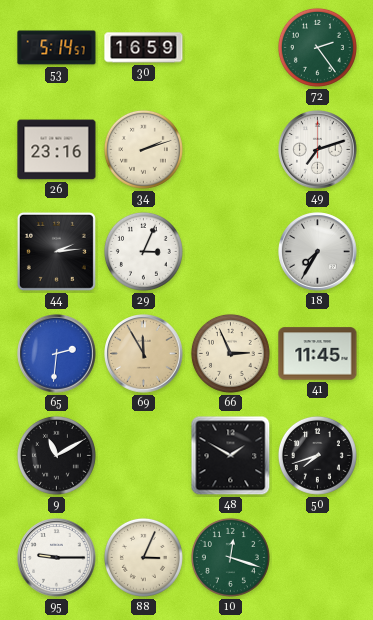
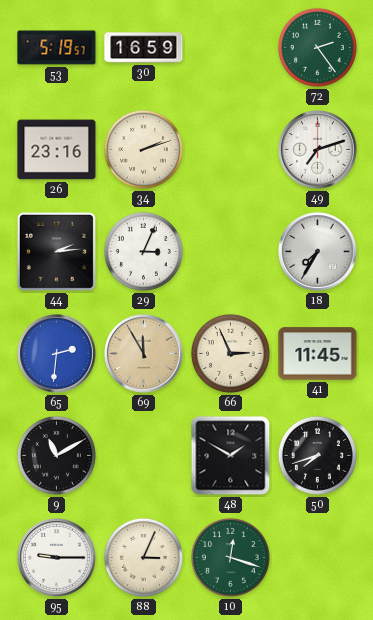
53: 5:14 -> 5:19 (57, 48)
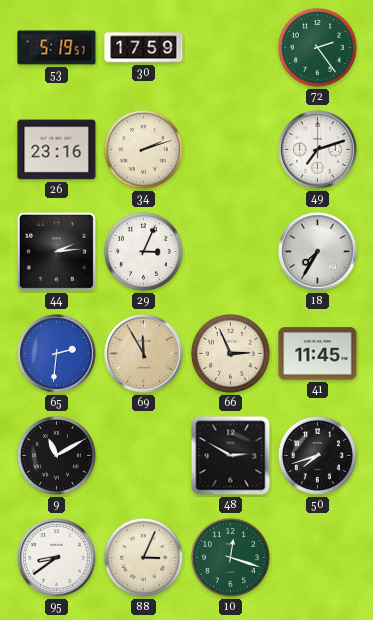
30: 16:59 -> 17:59 (144, 48)
48: 1:50 -> 2:50 (231, 456)
95: 9:15 -> 8:39 (57, 558)
